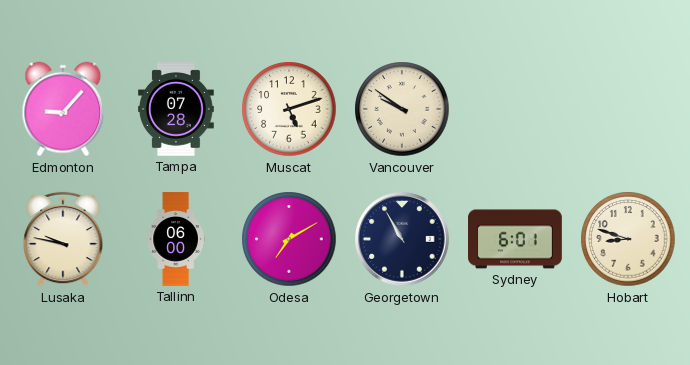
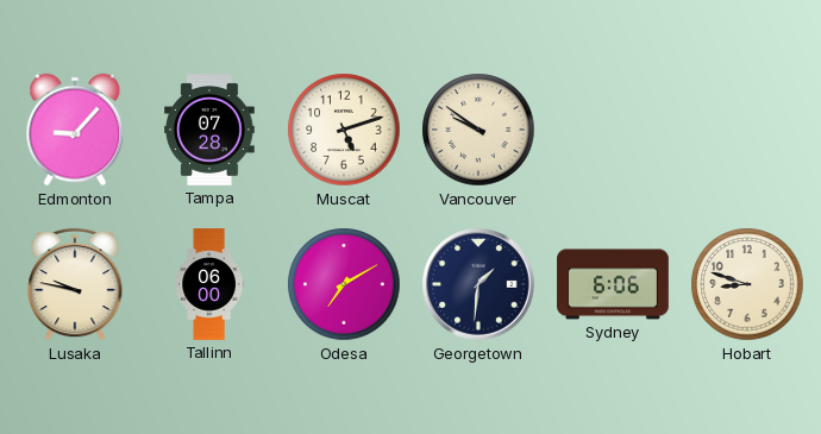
Georgetown: 10:55 -> 1:31 (478, 284)
Sydney: 6:01 -> 6:06 (613, 284)
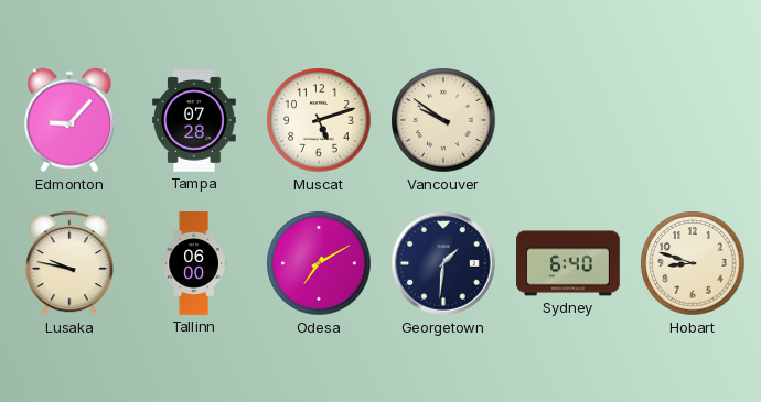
Sydney: 6:06 -> 6:40 (568, 263)
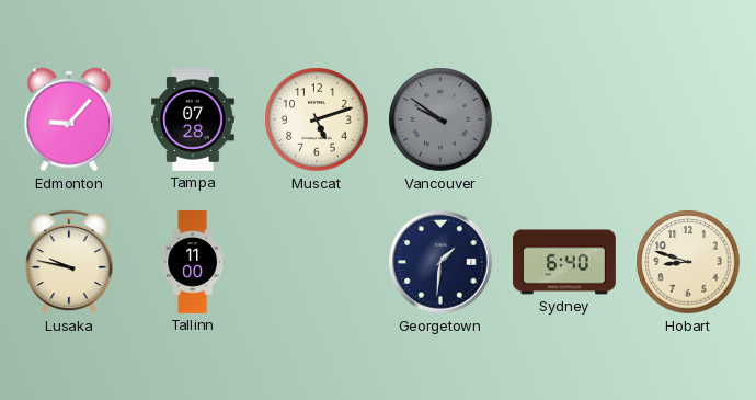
Vancouver dial: cream -> grey (440, 119)
Tallinn: 06:00 -> 11:00 (193, 262)
Odesa: 7:10 -> none (319, 263)
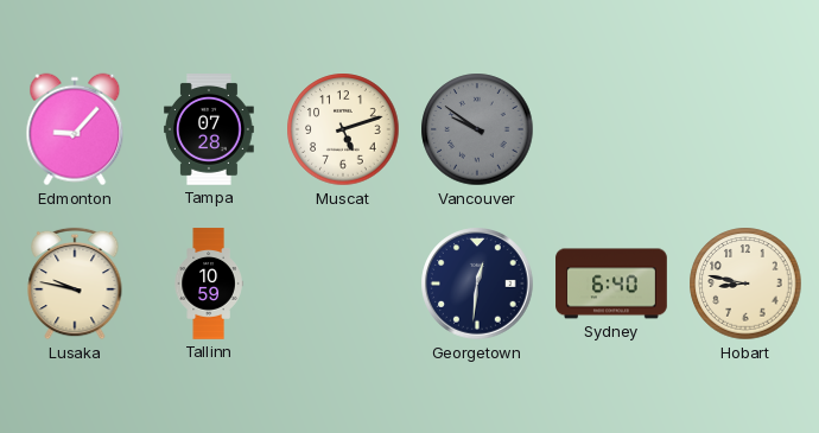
Tallinn: 11:00 -> 10:59 (209, 284)
Georgetown: 1:31 -> 12:31 (477, 284)
Hobart: 8:48 -> 8:47 (745, 284)
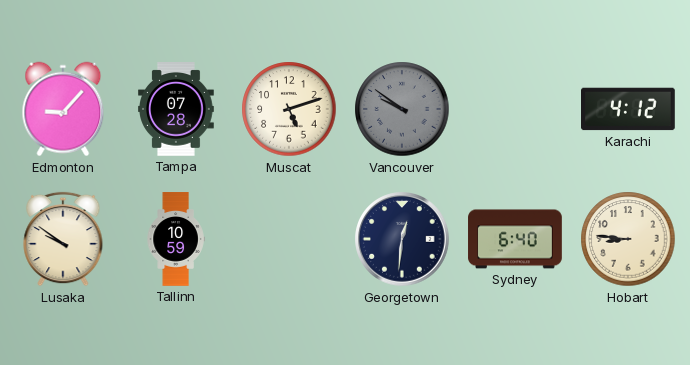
Karachi: none -> 4:12 (629, 109)
Lusaka: 9:47 -> 9:51 (63, 239)
Hobart: 8:47 -> 8:46 (628, 239)
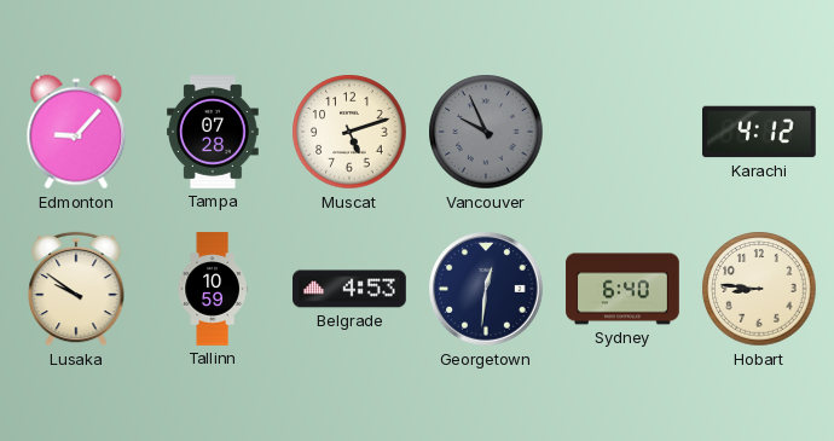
Vancouver: 9:51 -> 9:56 (486, 132)
Belgrade: none -> 4:53 (349, 289)
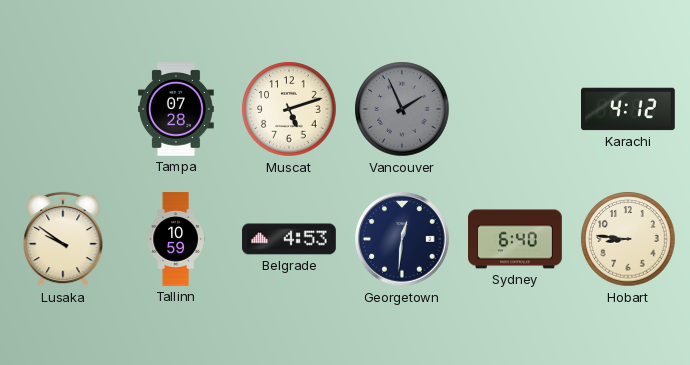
Edmonton: 9:07 -> none (76, 132)
Vancouver: 9:56 -> 1:56 (402, 109)
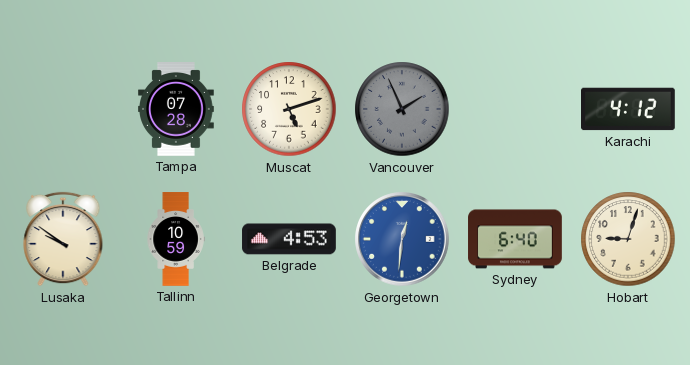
Georgetown dial: navy -> blue (402, 239)
Hobart: 8:46 -> 9:03 (628, 239)
